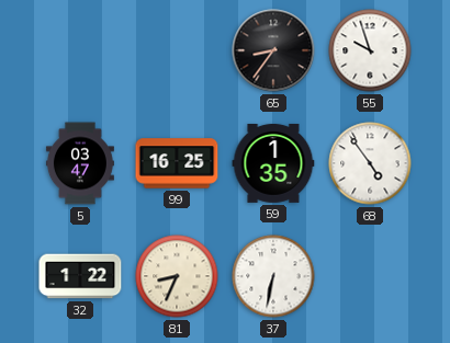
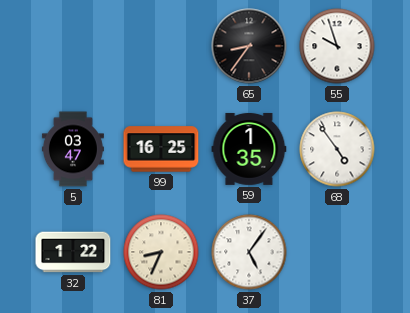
37: 6:32 -> 5:06 (249, 252)
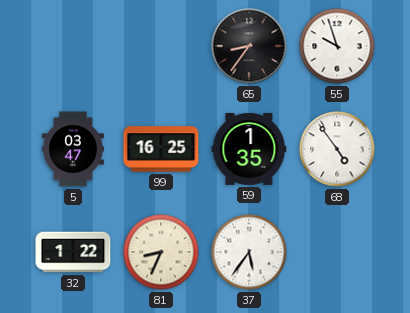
37: 5:06 -> 5:36 (249, 252)
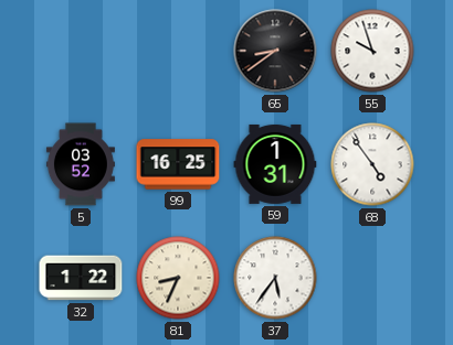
65: 8:36 -> 8:39 (275, 51)
5: 03:47 -> 03:52 (81, 164)
59: 1:35 -> 1:31 (275, 164)
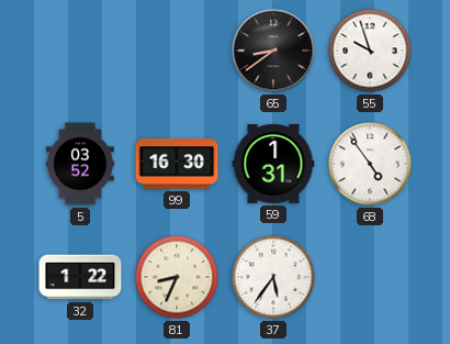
99: 16:25 -> 16:30 (177, 164)
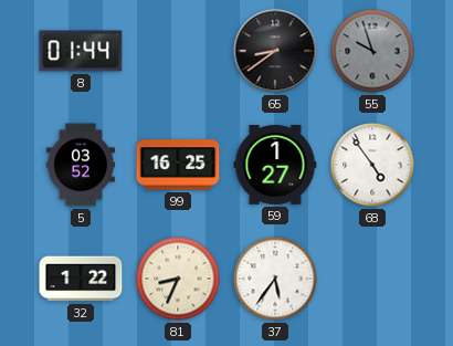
8: none -> 01:44 (81, 51)
55 dial: white -> grey (372, 51)
99: 16:30 -> 16:25 (178, 165)
59: 1:31 -> 1:27 (275, 165)
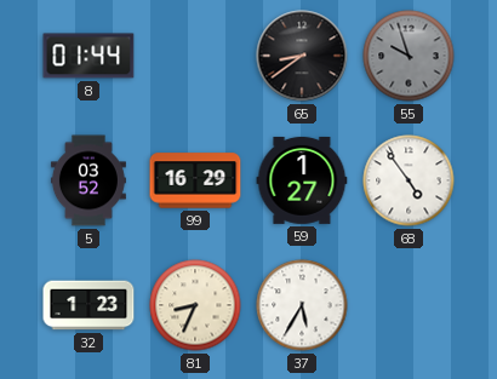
99: 16:25 -> 16:29 (195, 180)
32: 1:22 -> 1:23 (88, 305)
37: 5:36 -> 5:35 (302, 305)
